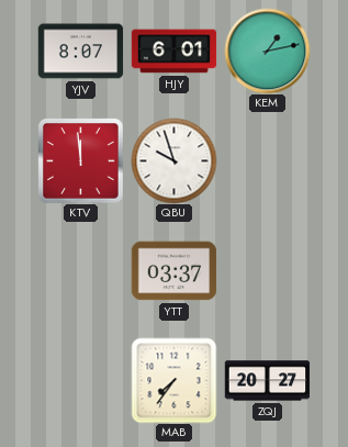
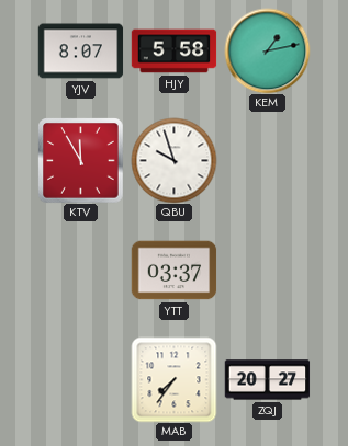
HJY: 6:01 -> 5:58 (173, 52)
KTV: 11:59 -> 11:55 (80, 160)
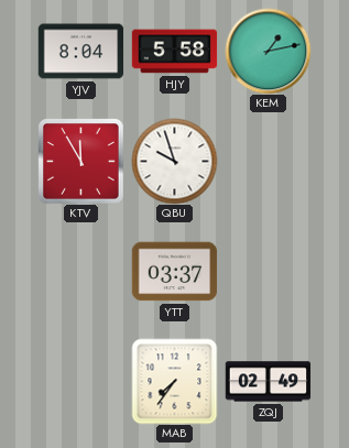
YJV: 8:07 -> 8:04 (80, 52)
ZQJ: 20:27 -> 02:49 (268, 382)
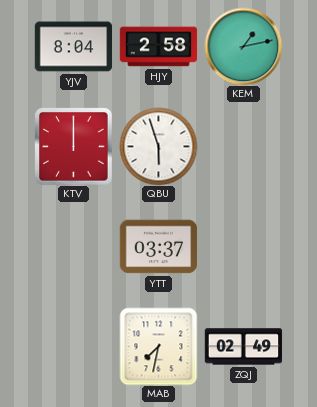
HJY: 5:58 -> 2:58 (158, 47)
KTV: 11:55 -> 12:00 (73, 146)
QBU: 9:57 -> 5:57 (158, 146)
MAB: 7:36 -> 7:32 (158, 346)
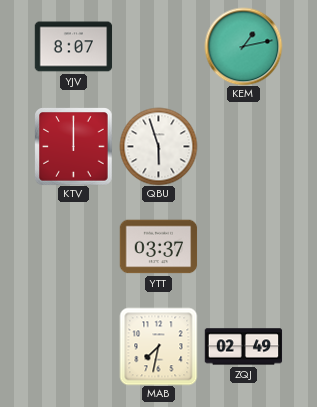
YJV: 8:04 -> 8:07 (73, 47)
HJY: 2:58 -> none (158, 47)
